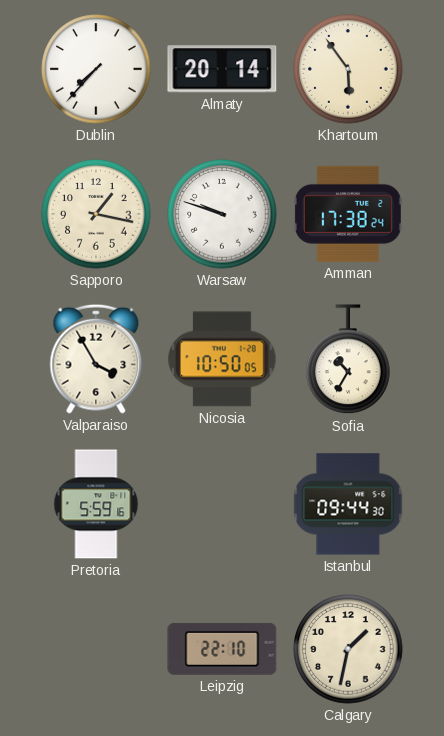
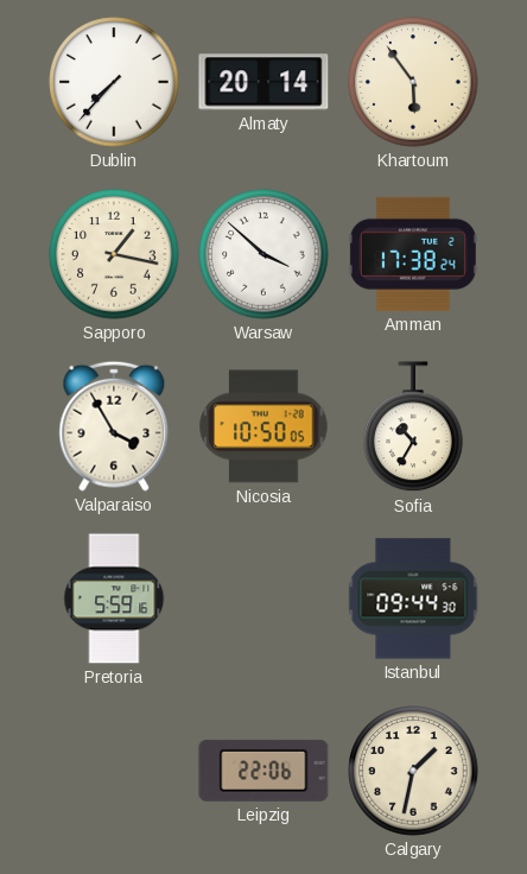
Warsaw: 9:48 -> 3:52 (263, 254)
Leipzig: 22:10 -> 22:06 (263, 771)
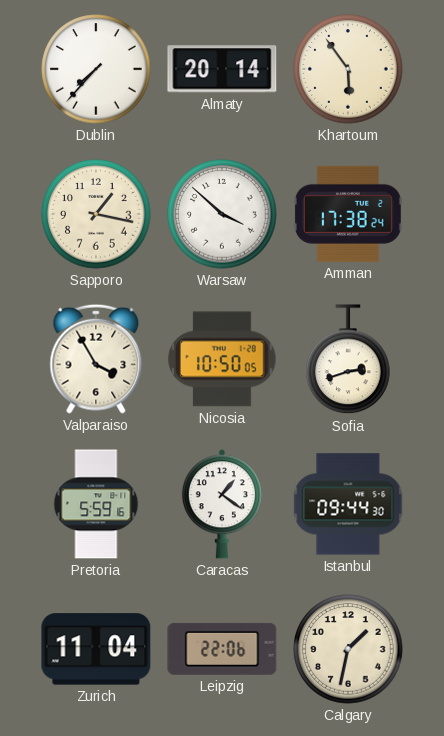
Sofia: 10:35 -> 2:42 (348, 360)
Caracas: none -> 1:21 (222, 504)
Zurich: none -> 11:04 (96, 649)
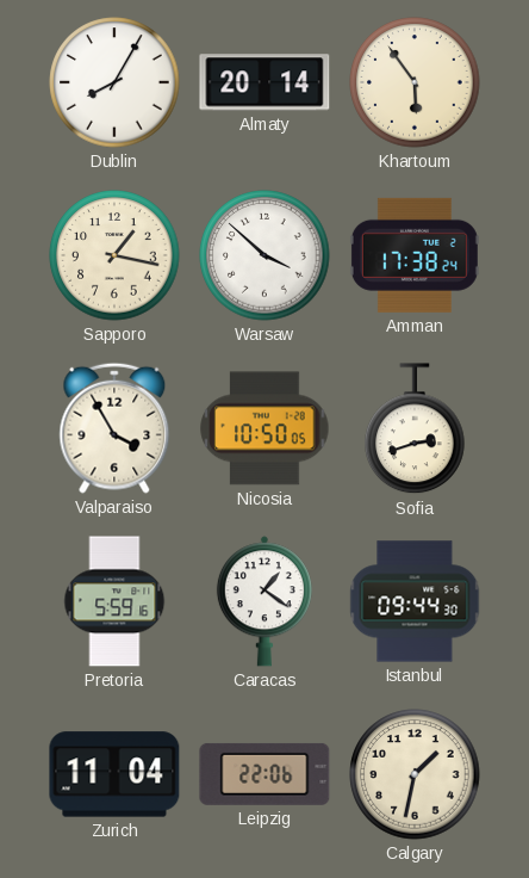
Dublin: 7:37 -> 8:05 (114, 82)
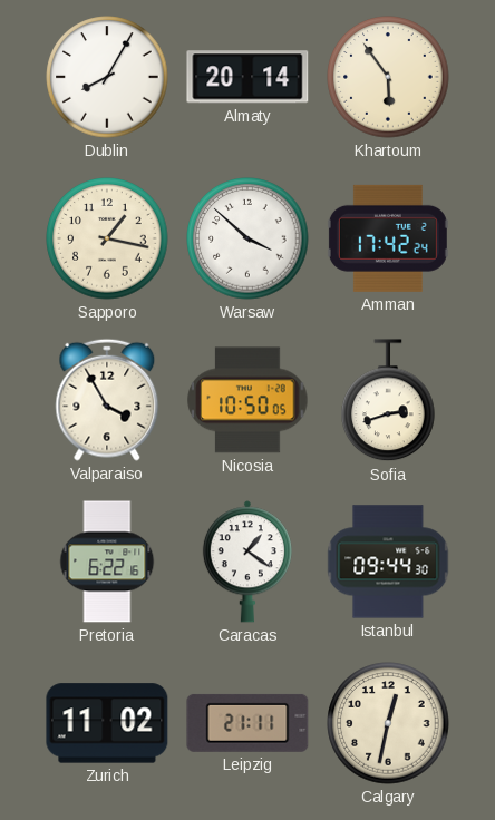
Amman: 17:38 -> 17:42 (388, 238)
Pretoria: 5:59 -> 6:22 (107, 562)
Zurich: 11:04 -> 11:02 (107, 723)
Leipzig: 22:06 -> 21:11 (247, 723)
Calgary: 1:32 -> 12:32 (388, 723)
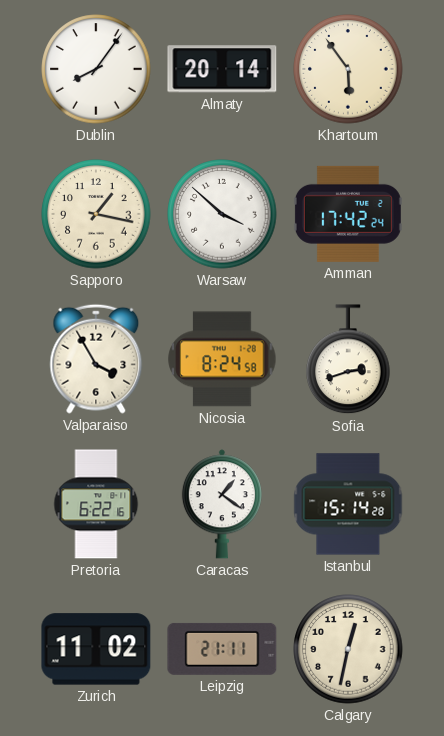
Dublin: 8:05 -> 8:06 (96, 69)
Nicosia: 10:50 -> 8:24 (222, 359)
Istanbul: 09:44 -> 15:14 (348, 504)
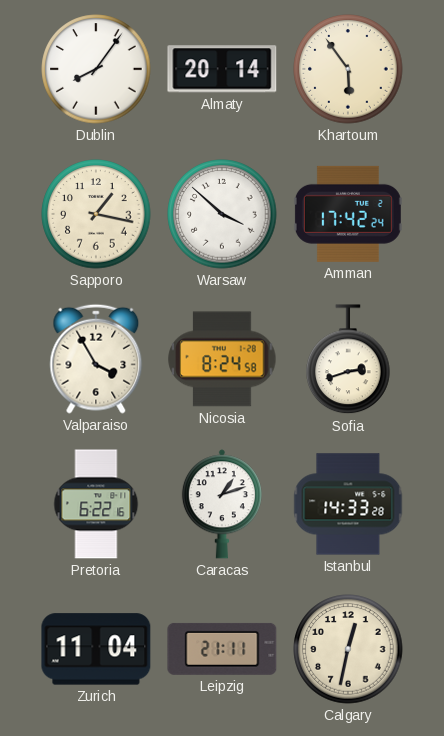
Caracas: 1:21 -> 1:12 (222, 504)
Istanbul: 15:14 -> 14:33 (348, 504)
Zurich: 11:02 -> 11:04 (96, 649)
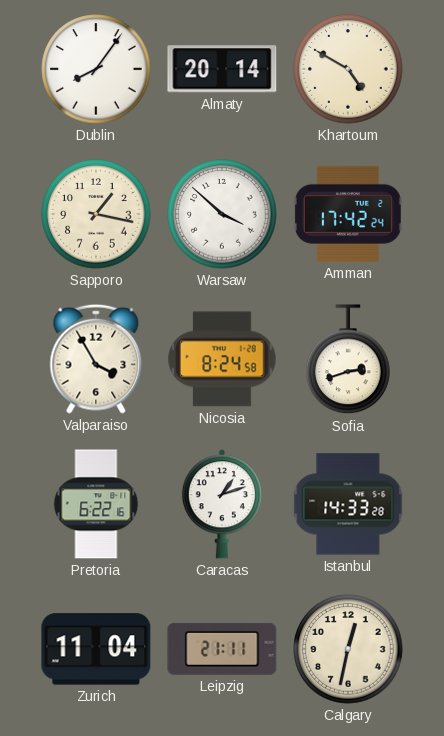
Khartoum: 5:54 -> 4:50 (348, 69)
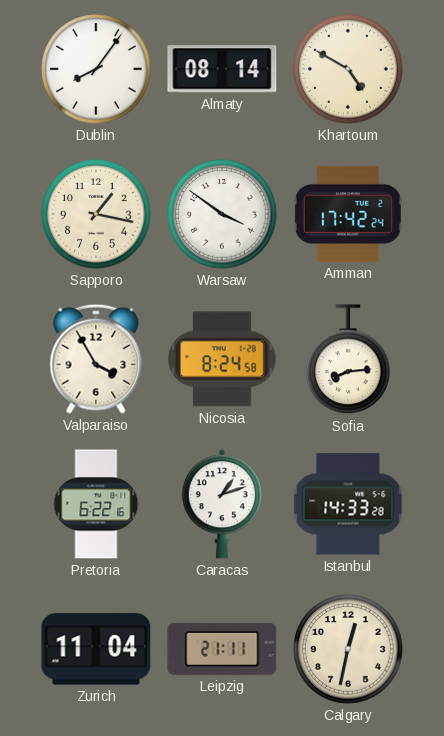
Almaty: 20:14 -> 08:14 (222, 69)
Warsaw: 3:52 -> 3:51 (222, 214)
Sofia: 2:42 -> 8:14 (348, 360)
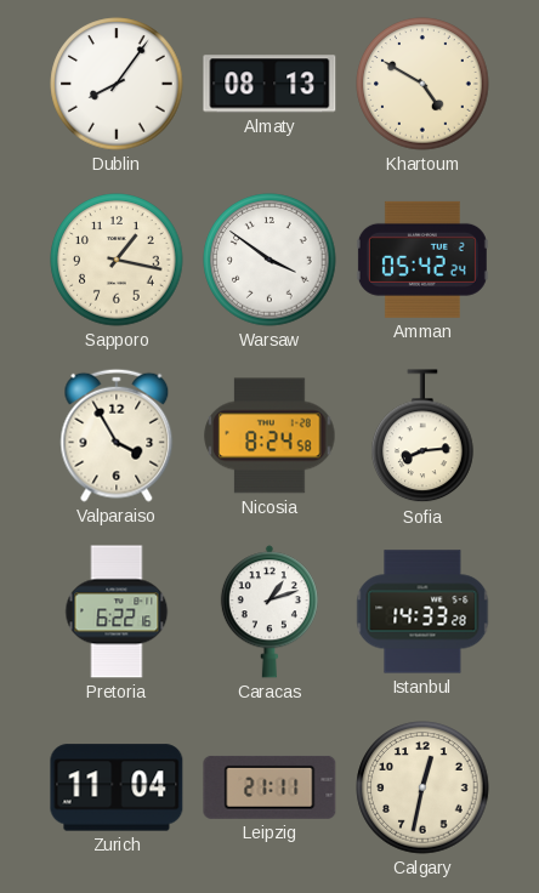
Almaty: 08:14 -> 08:13 (269, 84)
Amman: 17:42 -> 05:42 (422, 260)
